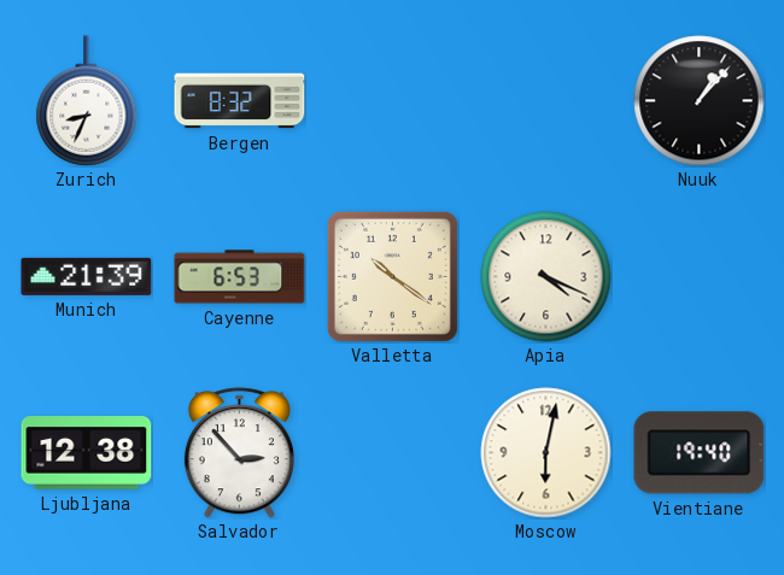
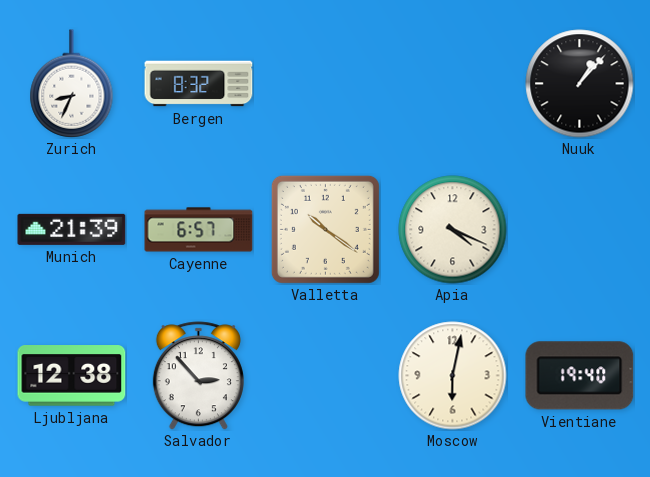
Cayenne: 6:53 -> 6:57 (199, 230)
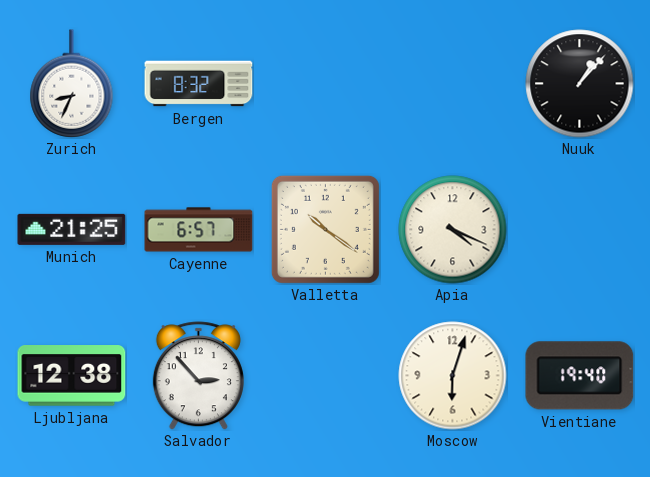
Munich: 21:39 -> 21:25 (72, 229)
Moscow: 6:02 -> 6:03 (453, 376)
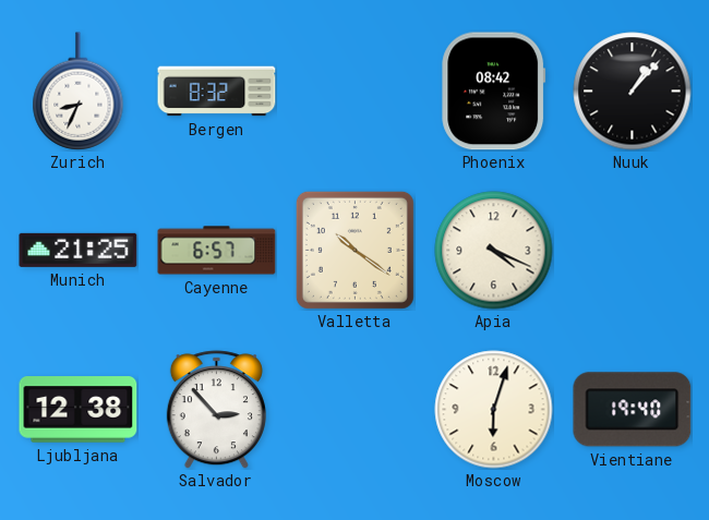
Phoenix: none -> 08:42 (494, 92)
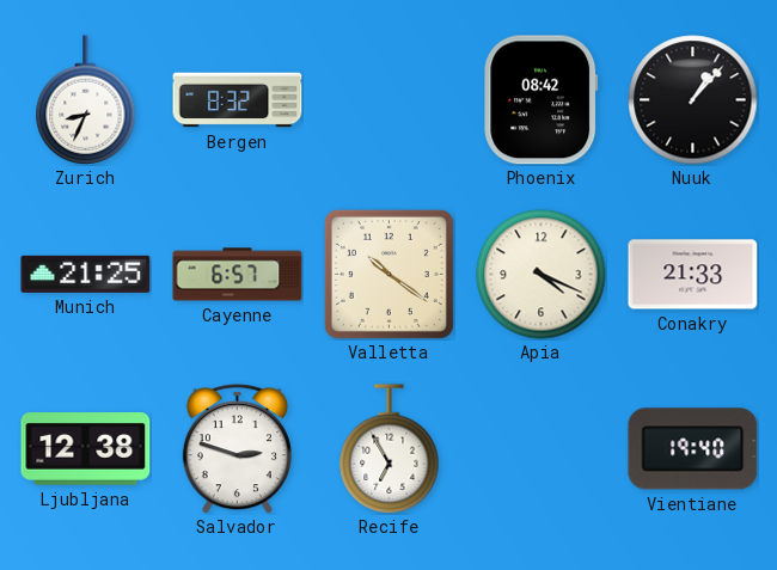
Conakry: none -> 21:33 (693, 275)
Salvador: 2:53 -> 2:48 (237, 449)
Recife: none -> 6:55 (390, 449)
Moscow: 6:03 -> none (494, 410)
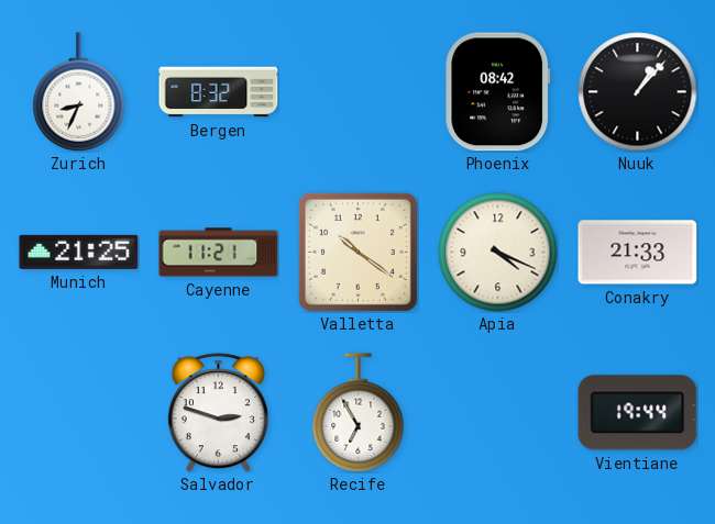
Cayenne: 6:57 -> 11:21 (219, 253)
Ljubljana: 12:38 -> none (86, 449)
Vientiane: 19:40 -> 19:44 (638, 413)
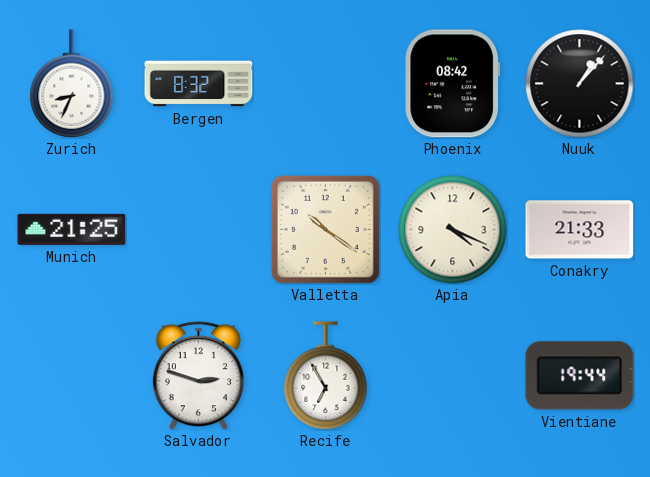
Cayenne: 11:21 -> none (219, 253)
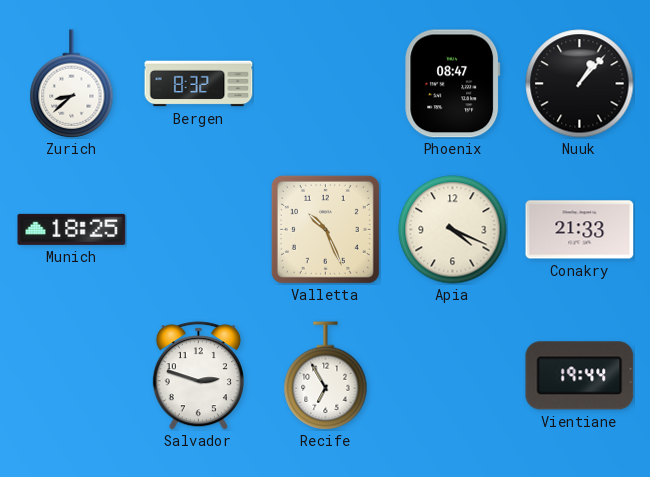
Zurich: 8:34 -> 8:38 (72, 84)
Phoenix: 08:42 -> 08:47 (453, 84)
Munich: 21:25 -> 18:25 (72, 229)
Valletta: 10:21 -> 10:26 (325, 229)
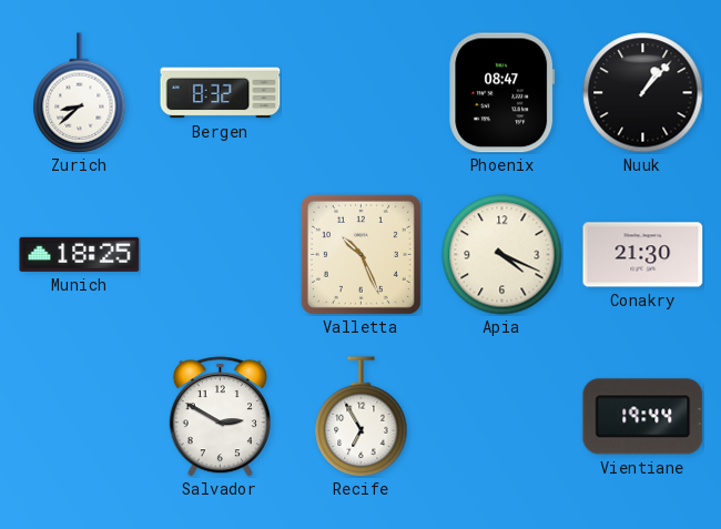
Conakry: 21:33 -> 21:30 (643, 255)
Salvador: 2:48 -> 2:50 (220, 417)
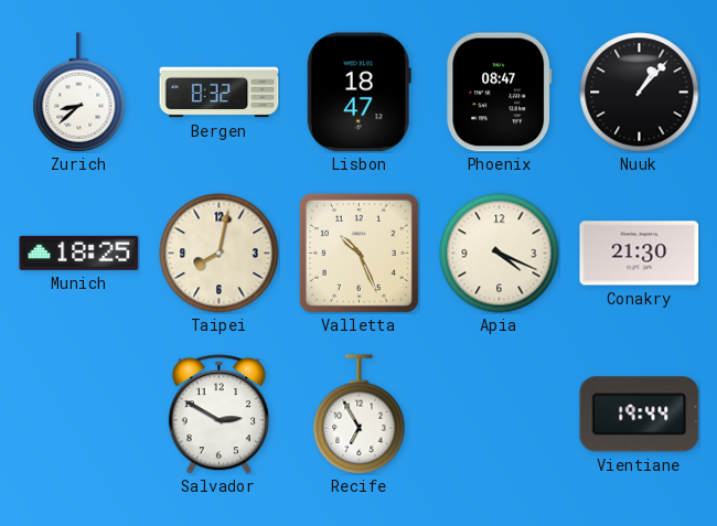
Lisbon: none -> 18:47 (358, 93)
Taipei: none -> 8:02 (220, 254)
